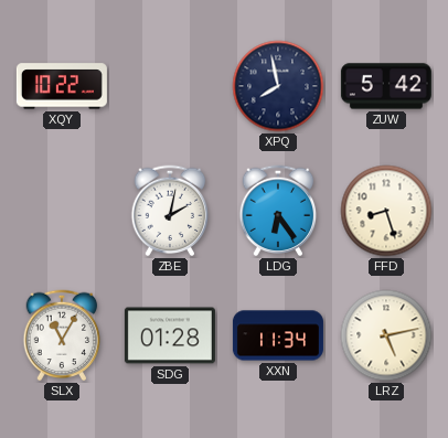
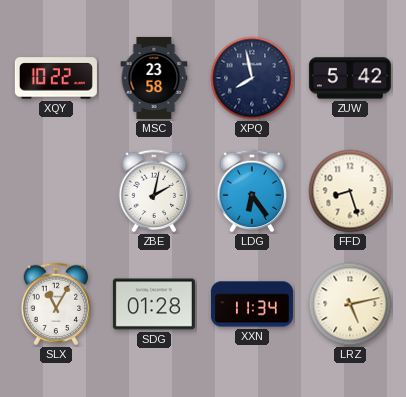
MSC: none -> 23:58 (154, 78)
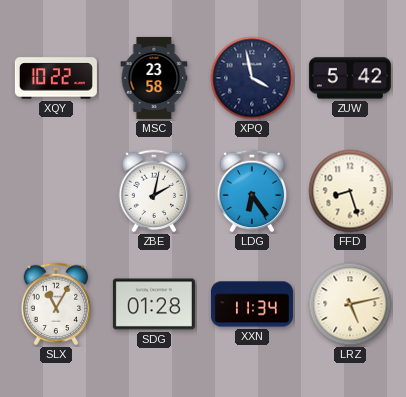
XPQ: 7:58 -> 3:58 (252, 78)
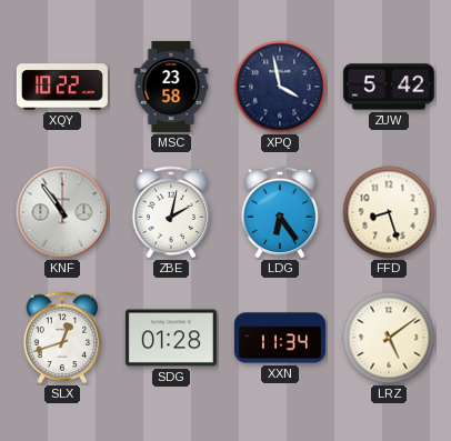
KNF: none -> 10:54 (62, 212)
SLX: 11:05 -> 12:42 (62, 338)
LRZ: 5:13 -> 5:09 (389, 338)
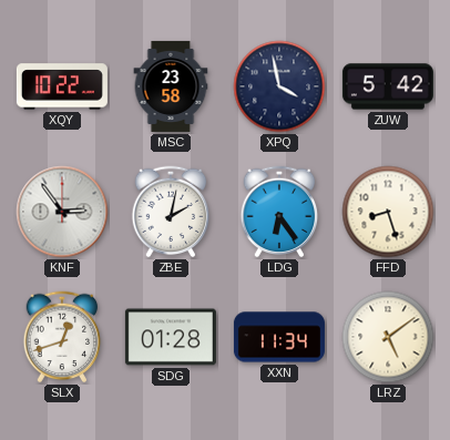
KNF: 10:54 -> 2:54 (62, 212)
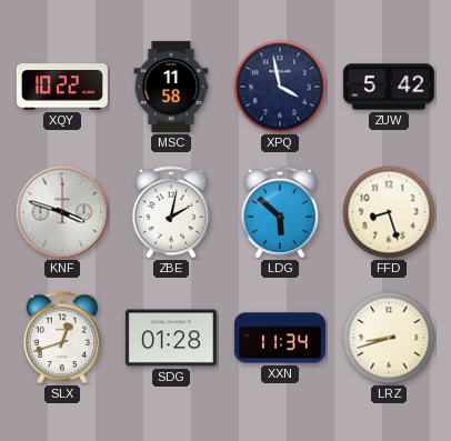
MSC: 23:58 -> 11:58 (171, 87)
KNF: 2:54 -> 3:48 (62, 212)
LDG: 6:24 -> 5:52 (280, 212)
LRZ: 5:09 -> 8:42 (389, 338)
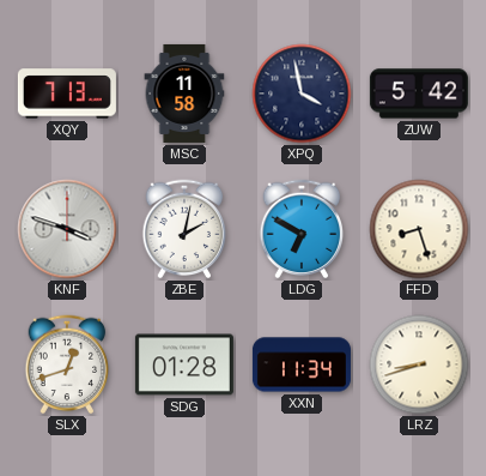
XQY: 10:22 -> 7:13 (67, 94)
LDG: 5:52 -> 6:50 (302, 229)
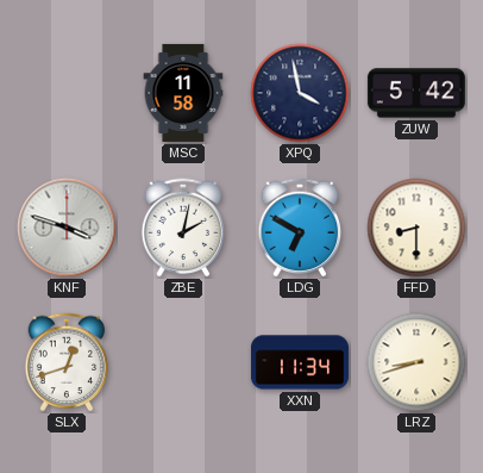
XQY: 7:13 -> none (67, 94)
FFD: 8:27 -> 8:30 (416, 228)
SDG: 01:28 -> none (184, 364)
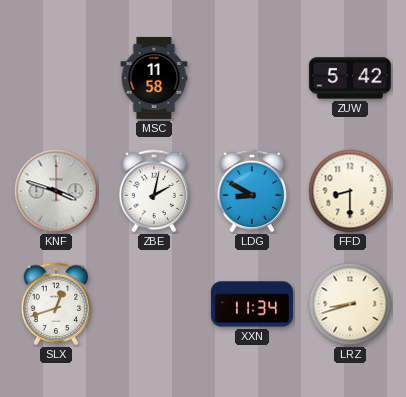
XPQ: 3:58 -> none (300, 93)
LDG: 6:50 -> 8:50 (252, 191)
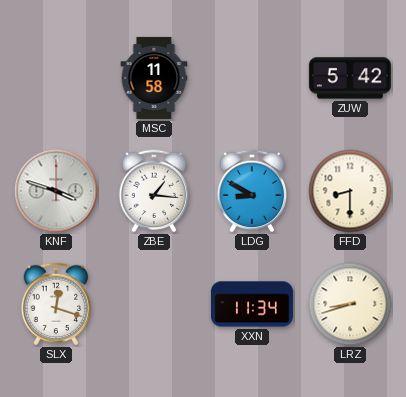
ZBE: 2:02 -> 1:16 (154, 191)
SLX: 12:42 -> 12:18 (56, 304)
